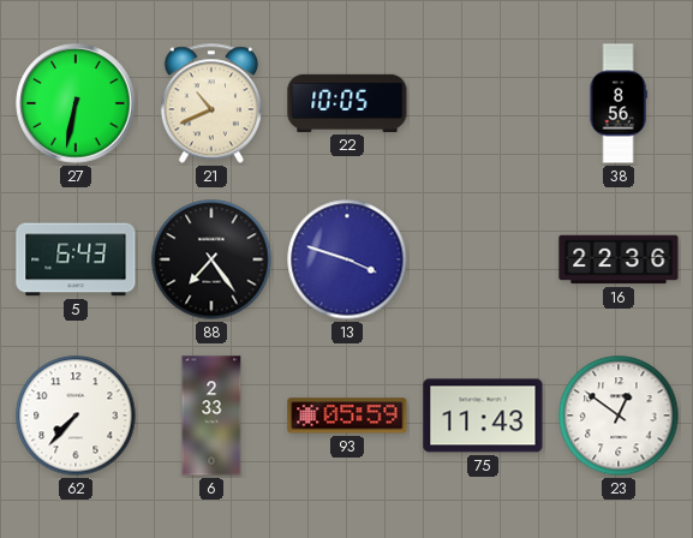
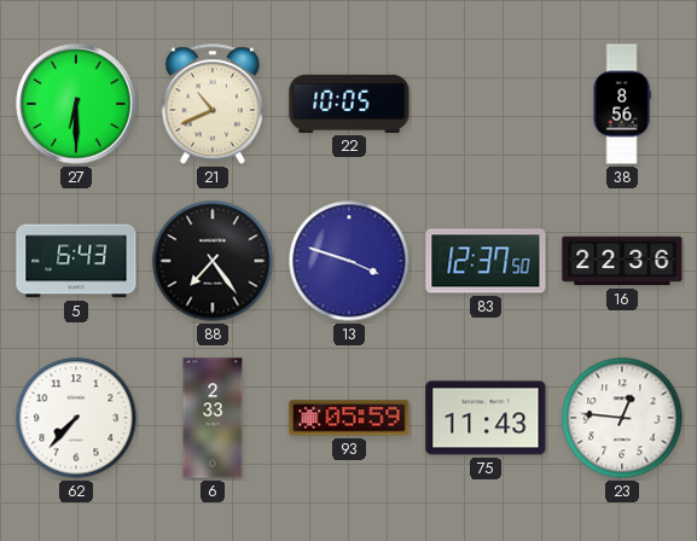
27: 6:32 -> 6:30 (76, 104)
83: none -> 12:37 (486, 261)
23: 12:51 -> 12:46 (622, 418)
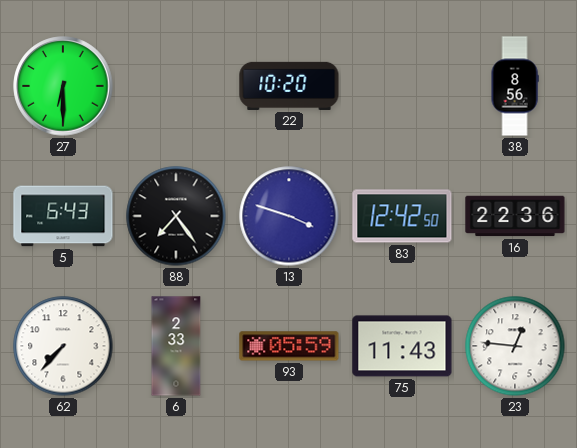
21: 10:41 -> none (211, 104)
22: 10:05 -> 10:20 (289, 86)
83: 12:37 -> 12:42 (402, 216)
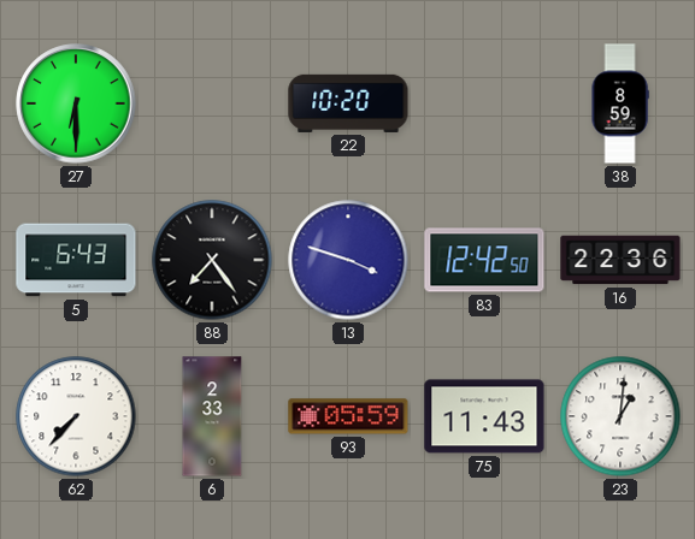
38: 8:56 -> 8:59 (620, 103)
23: 12:46 -> 1:01 (620, 416)
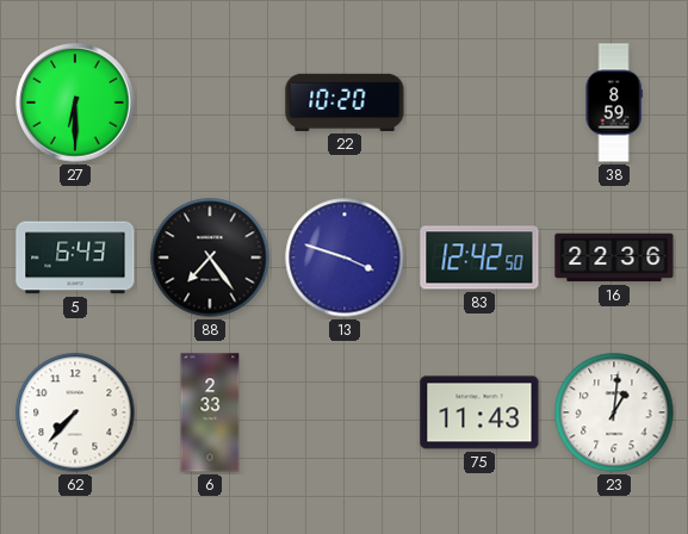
93: 05:59 -> none (348, 416)
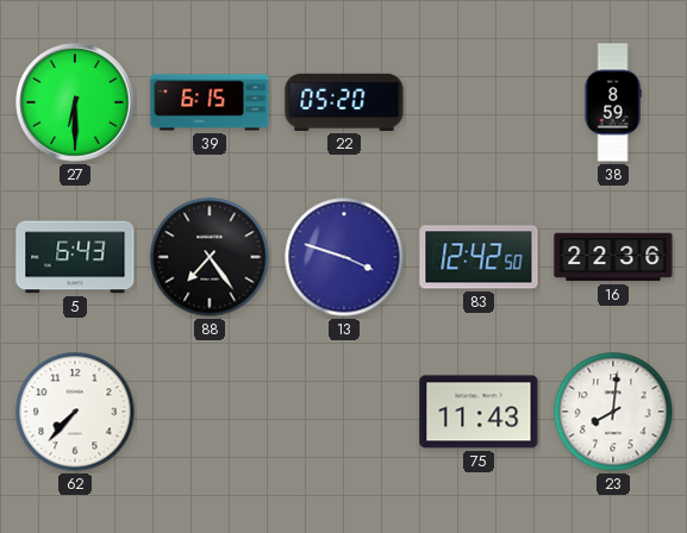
39: none -> 6:15 (210, 102)
22: 10:20 -> 05:20 (344, 102)
6: 2:33 -> none (210, 412)
23: 1:01 -> 8:01 (613, 412)
